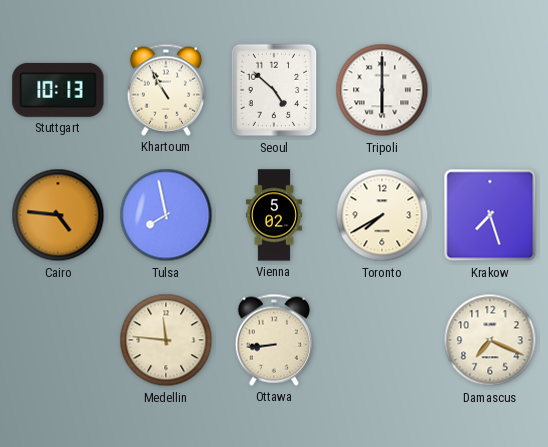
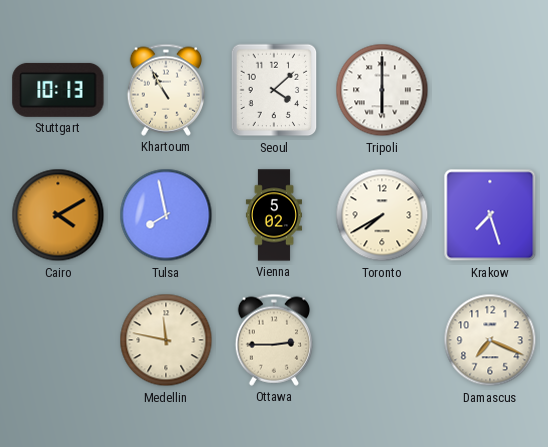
Seoul: 4:52 -> 4:08 (274, 90)
Cairo: 4:46 -> 4:10 (58, 215)
Medellin: 11:46 -> 11:47 (166, 340)
Ottawa: 8:44 -> 2:45 (273, 340)
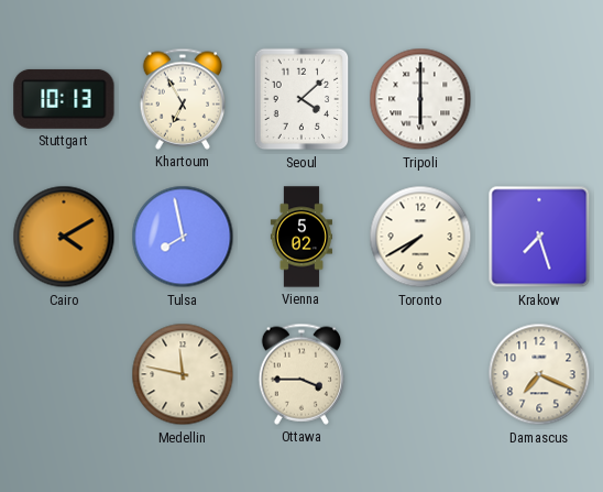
Khartoum: 10:55 -> 6:55 (182, 99)
Ottawa: 2:45 -> 3:45 (300, 374)
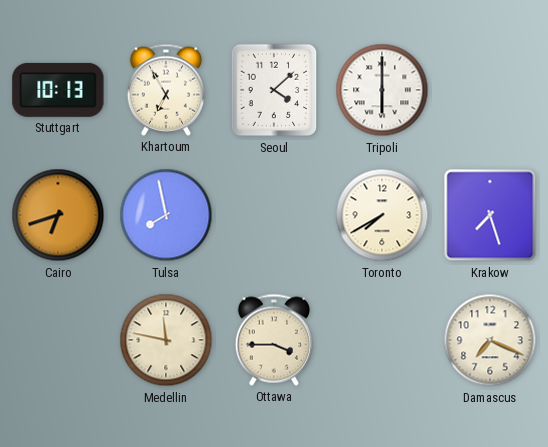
Cairo: 4:10 -> 6:42 (58, 215)
Vienna: 5:02 -> none (301, 237)
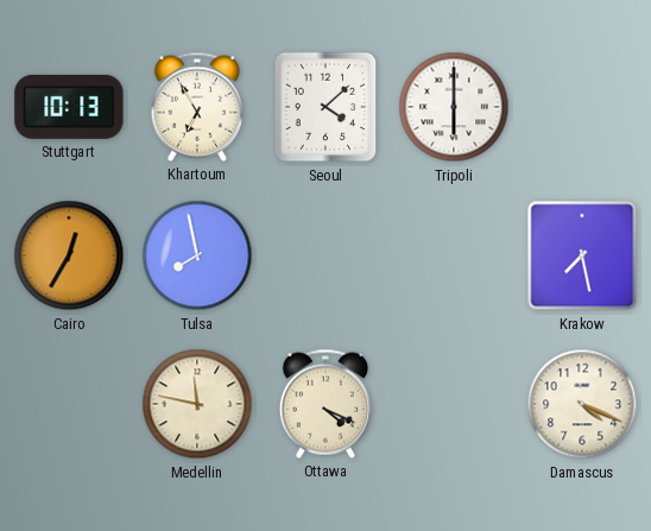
Cairo: 6:42 -> 12:35 (69, 255)
Toronto: 7:40 -> none (382, 215)
Krakow: 7:27 -> 7:28 (582, 255)
Ottawa: 3:45 -> 4:19 (324, 404)
Damascus: 7:19 -> 4:19 (582, 404)
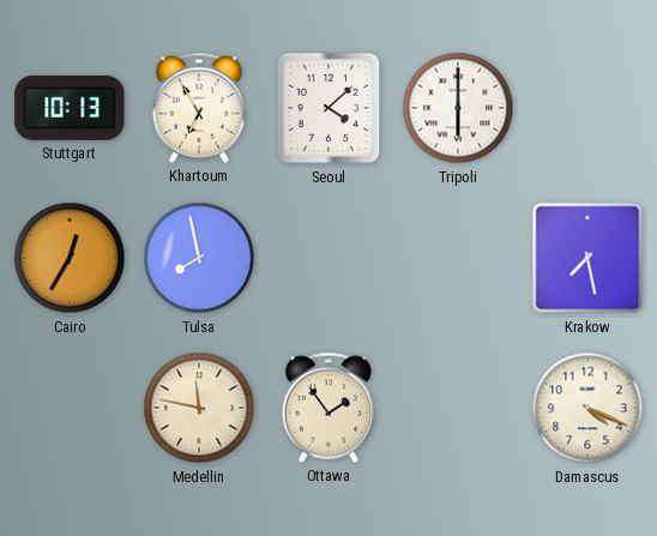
Ottawa: 4:19 -> 1:54 (327, 408)
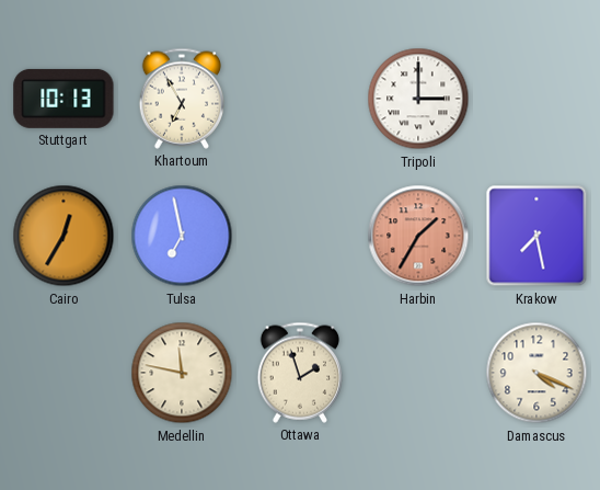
Seoul: 4:08 -> none (328, 108)
Tripoli: 6:00 -> 3:00 (418, 99)
Tulsa: 7:58 -> 6:58 (182, 236)
Harbin: none -> 1:35 (418, 236)
Ottawa: 1:54 -> 1:57 (299, 373)
